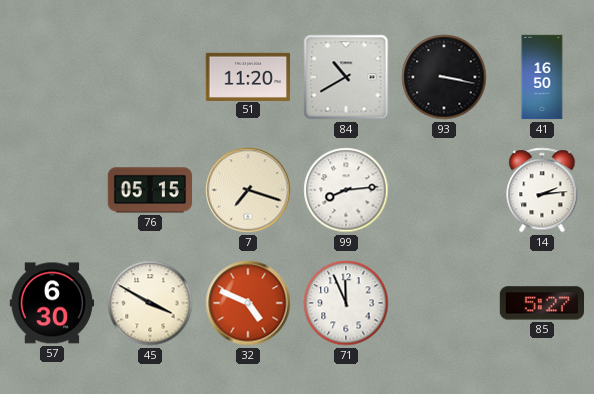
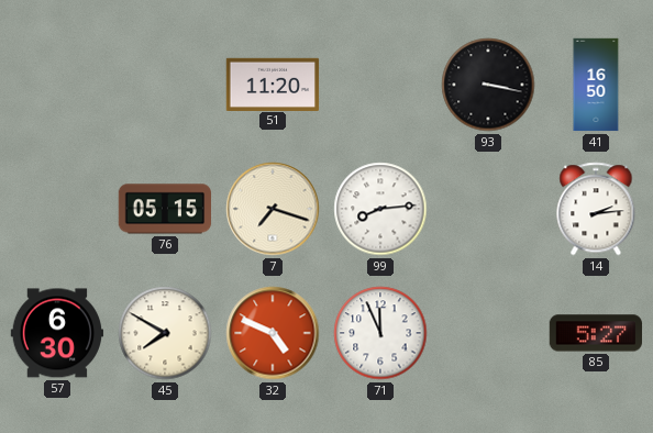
84: 10:40 -> none (346, 77)
45: 3:50 -> 7:50 (165, 333)
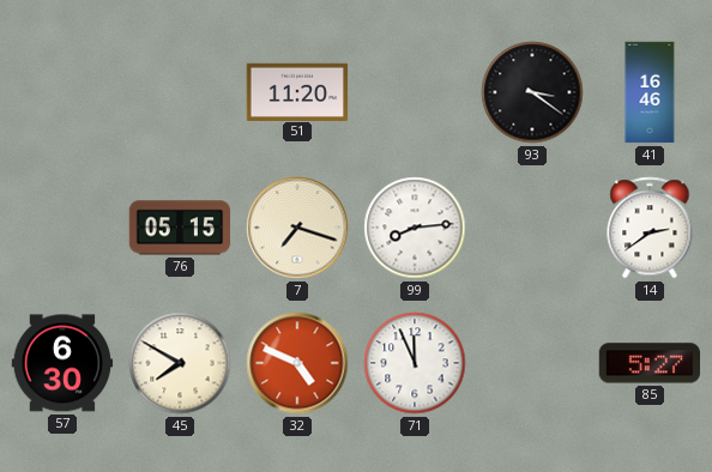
93: 3:17 -> 3:21 (532, 92)
41: 16:50 -> 16:46 (650, 92)
14: 2:14 -> 2:39 (650, 228)
